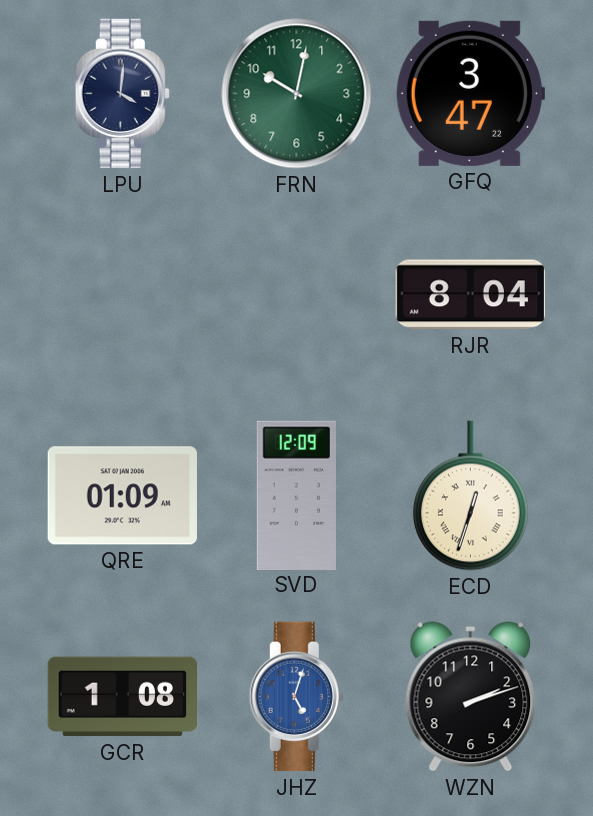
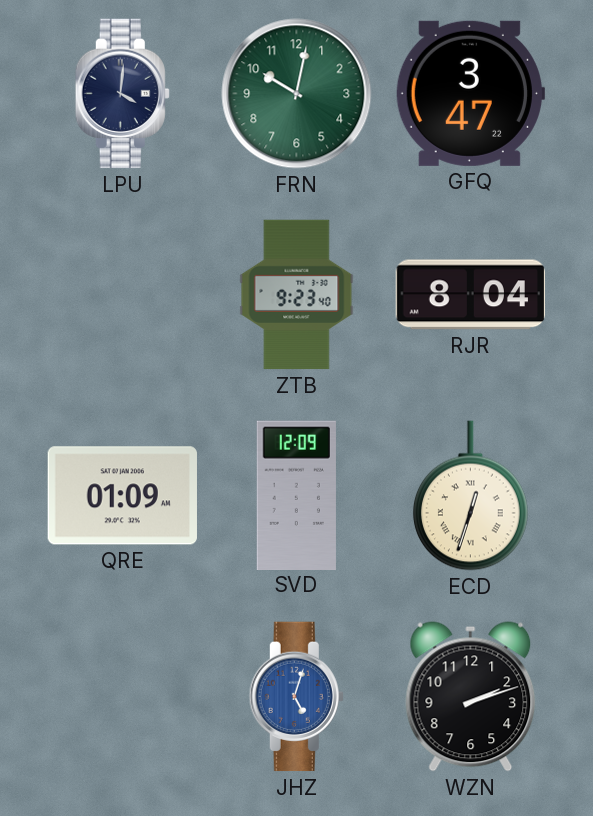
ZTB: none -> 9:23 (297, 295)
GCR: 1:08 -> none (123, 697)
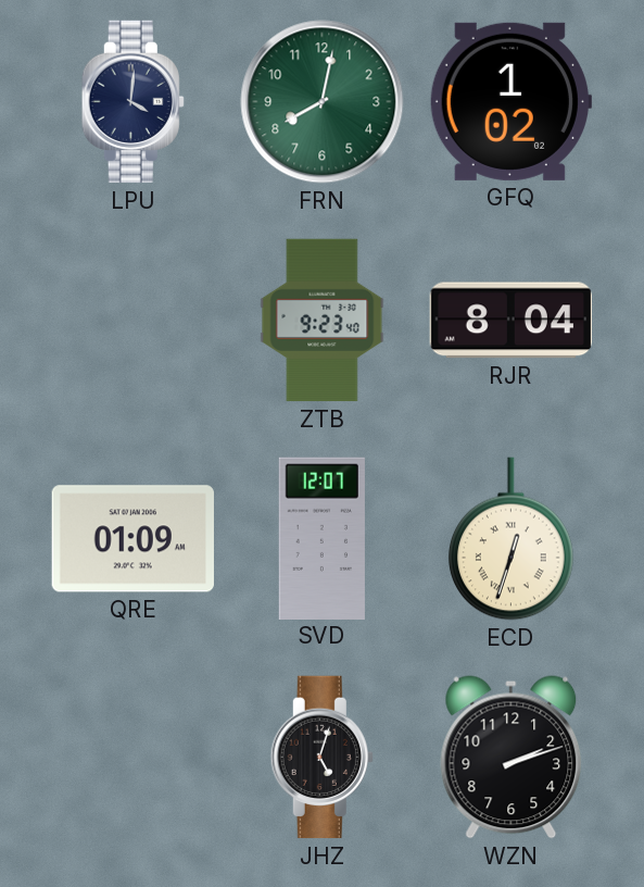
FRN: 10:02 -> 8:02 (323, 102)
GFQ: 3:47 -> 1:02 (510, 101)
SVD: 12:09 -> 12:07 (321, 538)
JHZ dial: blue -> black (321, 758)
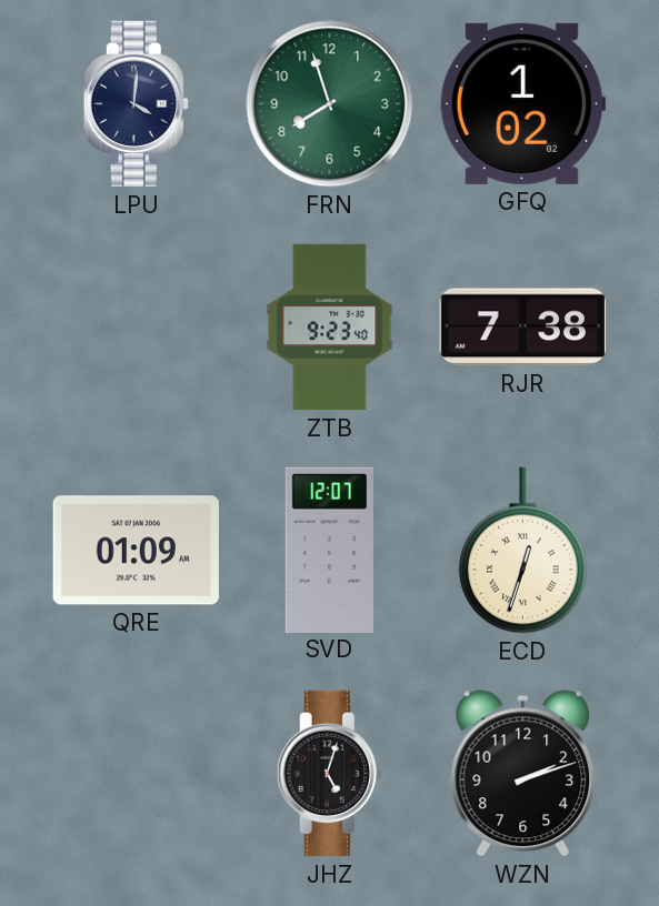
FRN: 8:02 -> 7:57 (330, 104)
RJR: 8:04 -> 7:38 (522, 328)
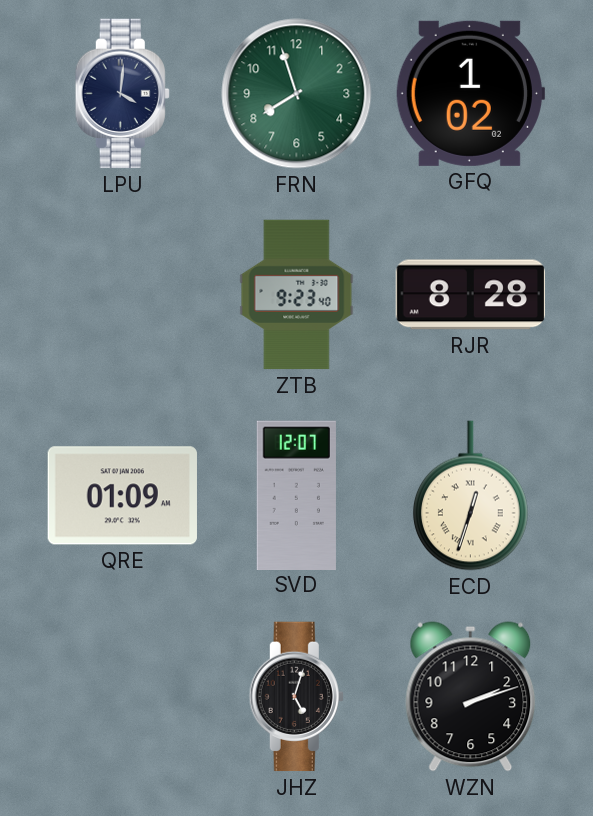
RJR: 7:38 -> 8:28 (470, 295)
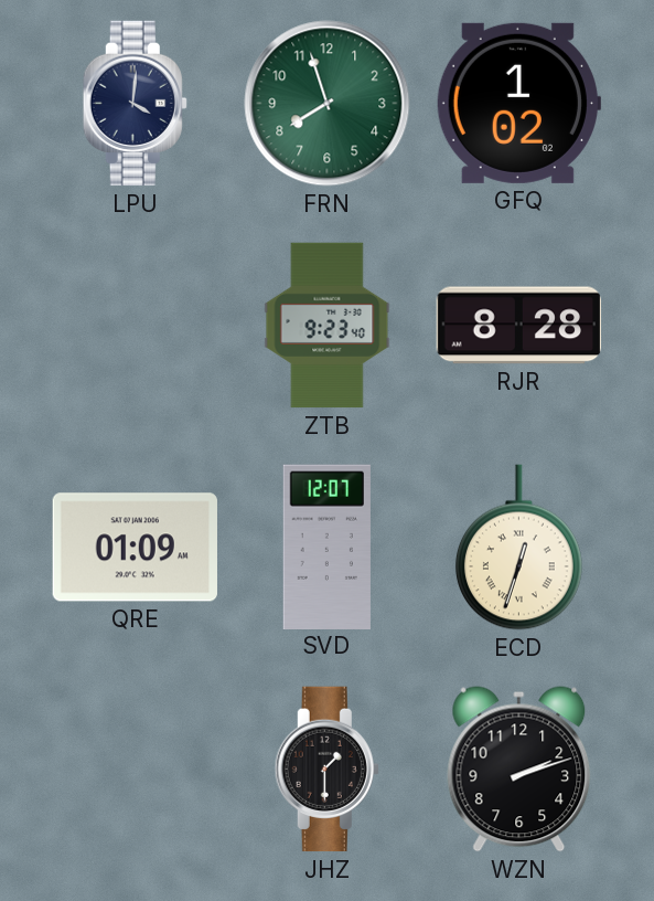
JHZ: 5:03 -> 1:30 (326, 770)
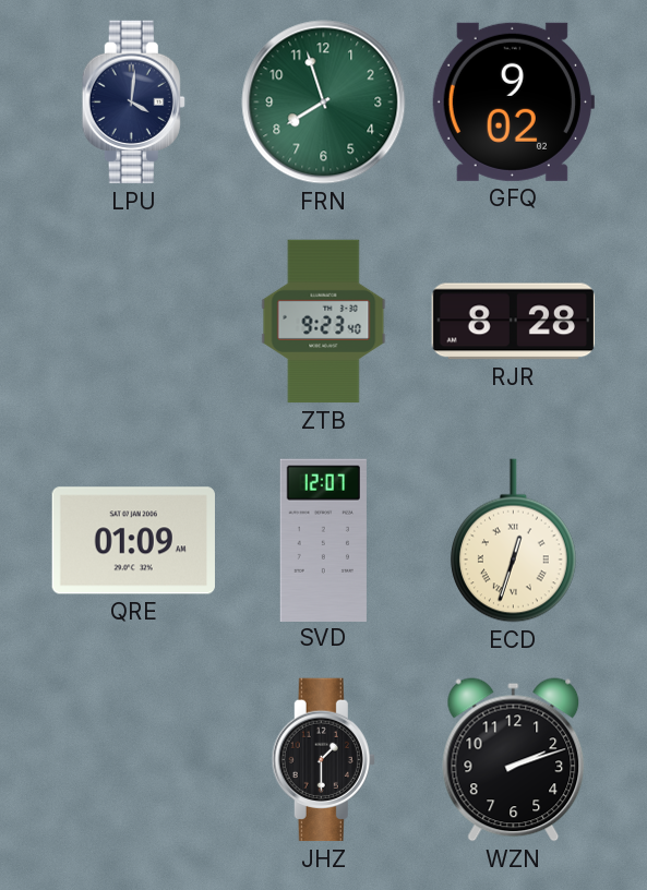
GFQ: 1:02 -> 9:02 (513, 101)
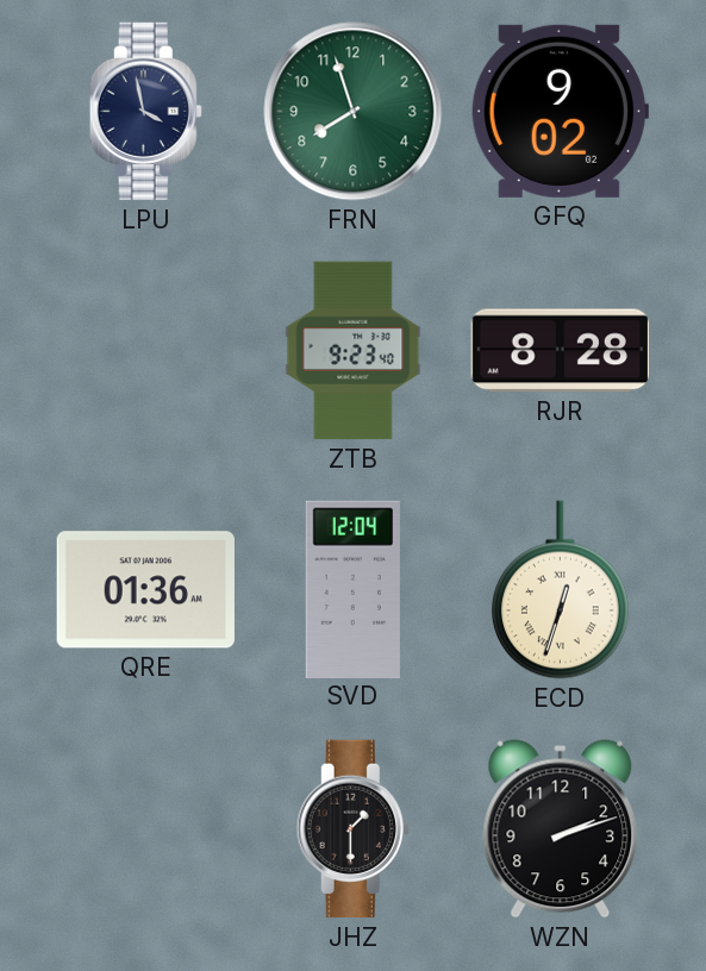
LPU: 4:01 -> 3:58 (145, 112)
QRE: 01:09 -> 01:36 (145, 590)
SVD: 12:07 -> 12:04 (352, 589)
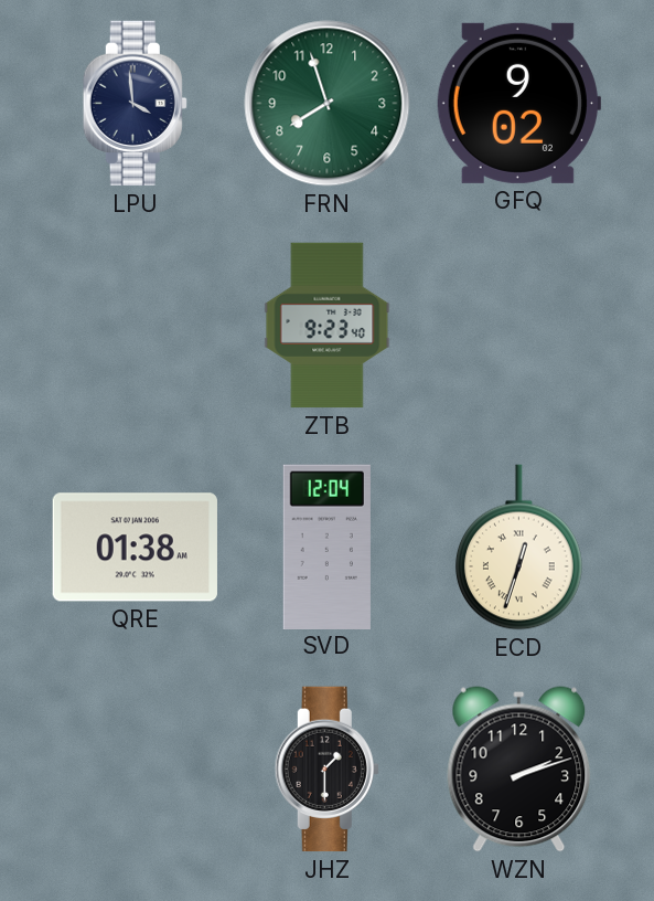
LPU: 3:58 -> 3:59 (135, 104)
RJR: 8:28 -> none (560, 351)
QRE: 01:36 -> 01:38 (135, 548)
